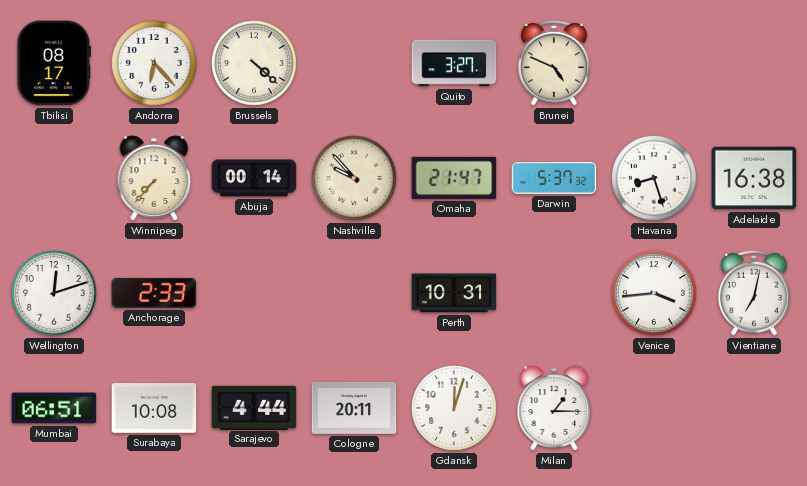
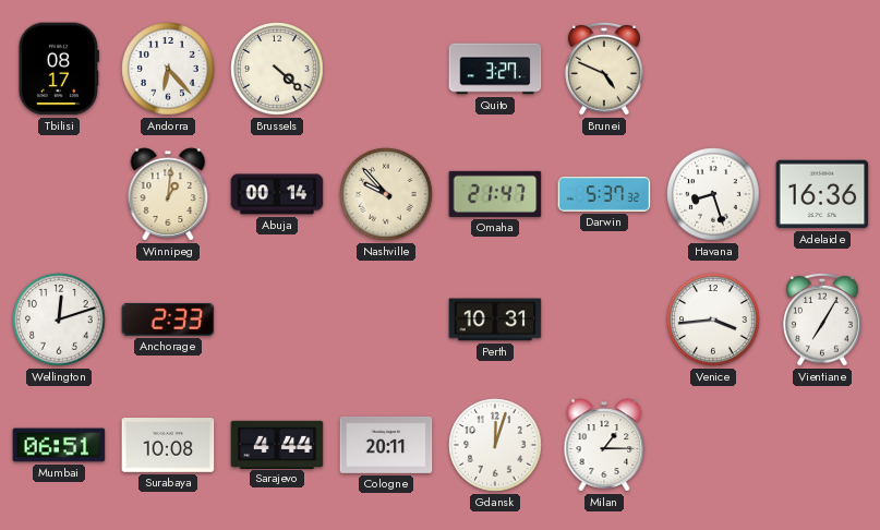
Winnipeg: 7:37 -> 1:01 (168, 194)
Adelaide: 16:38 -> 16:36 (822, 194)
Vientiane: 7:02 -> 7:05 (822, 320)
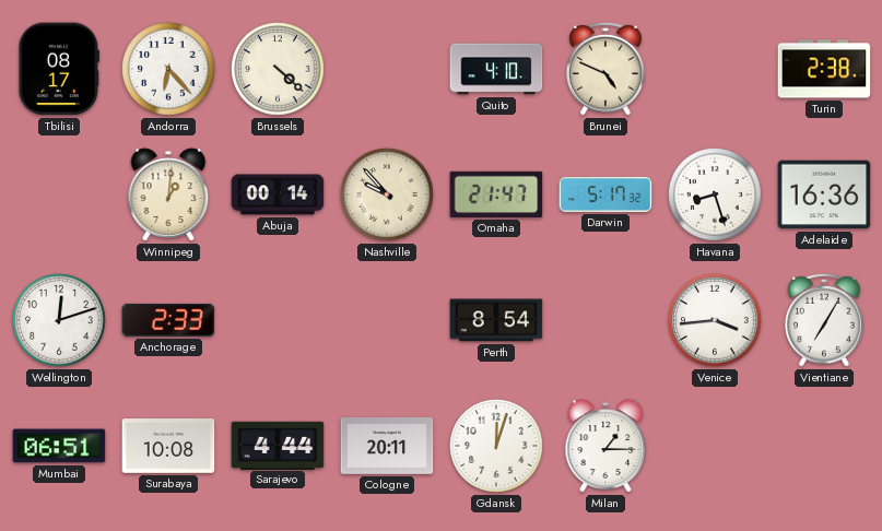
Quito: 3:27 -> 4:10 (496, 69)
Turin: none -> 2:38 (824, 69)
Darwin: 5:37 -> 5:17 (605, 194)
Perth: 10:31 -> 8:54 (496, 320)
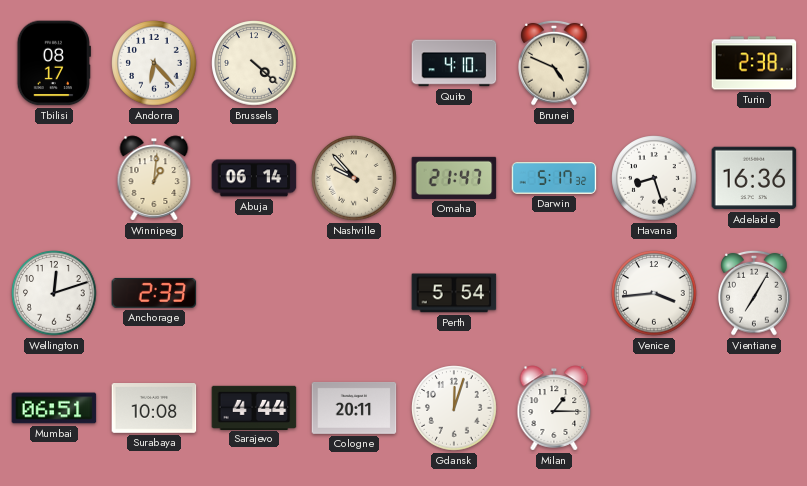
Abuja: 00:14 -> 06:14 (254, 178)
Perth: 8:54 -> 5:54 (454, 293)
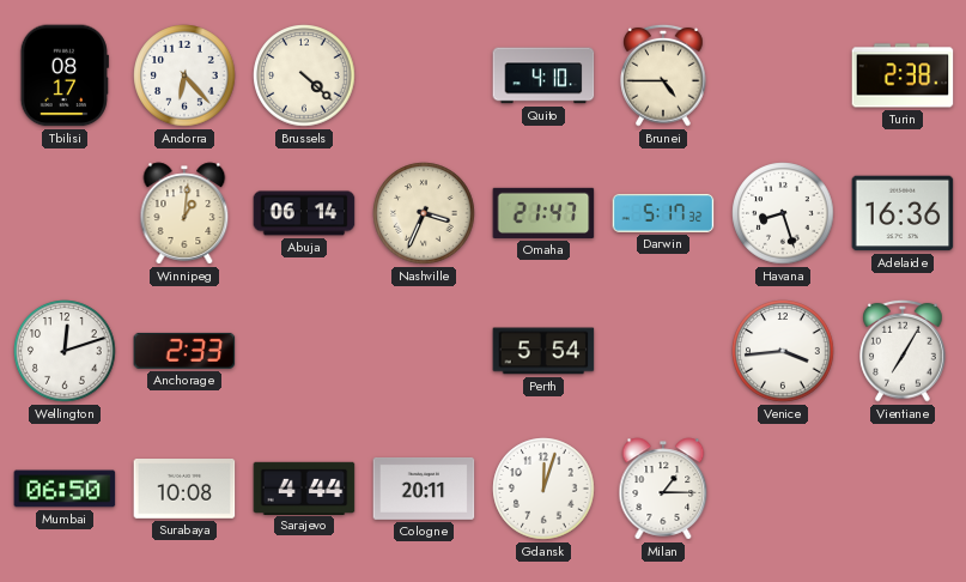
Brunei: 4:49 -> 4:45 (663, 75)
Nashville: 9:53 -> 3:34 (424, 213)
Mumbai: 06:51 -> 06:50 (65, 489)
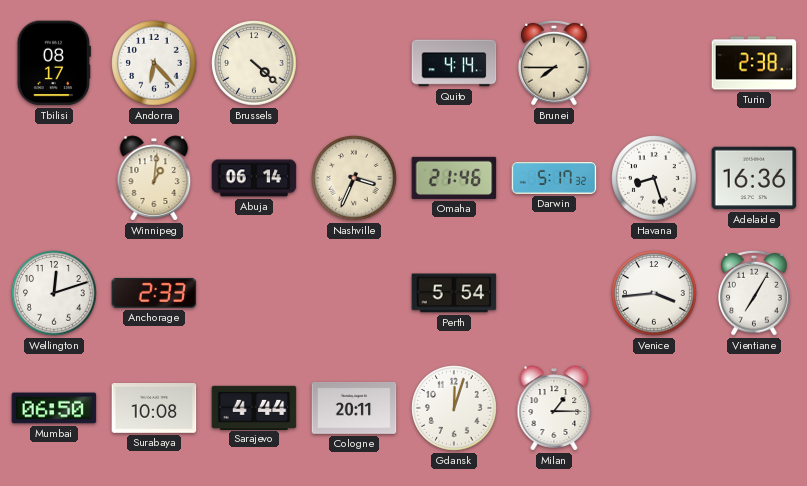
Quito: 4:10 -> 4:14 (454, 63)
Brunei: 4:45 -> 7:45 (554, 63)
Omaha: 21:47 -> 21:46 (454, 178)
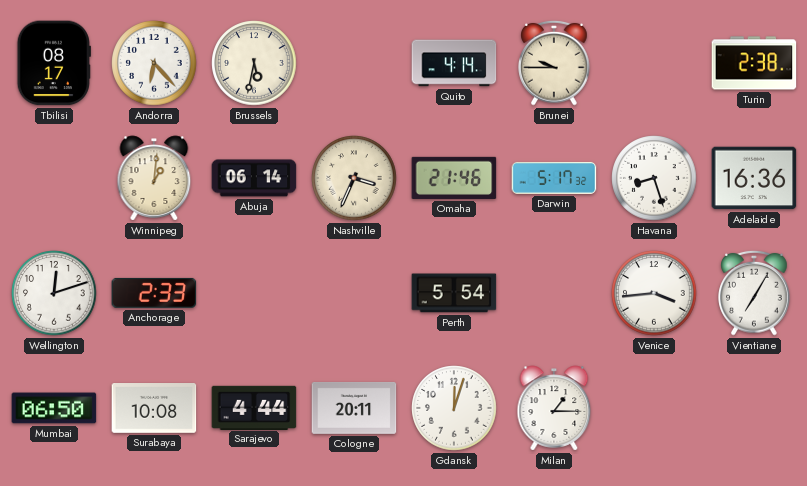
Brussels: 4:22 -> 5:32 (254, 63)
Brunei: 7:45 -> 9:45 (554, 63)
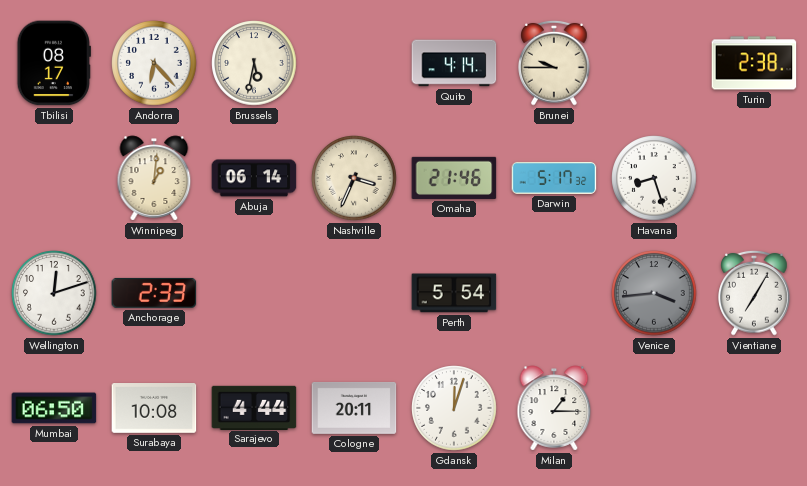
Adelaide: 16:36 -> none (754, 178)
Venice dial: white -> grey (654, 293)
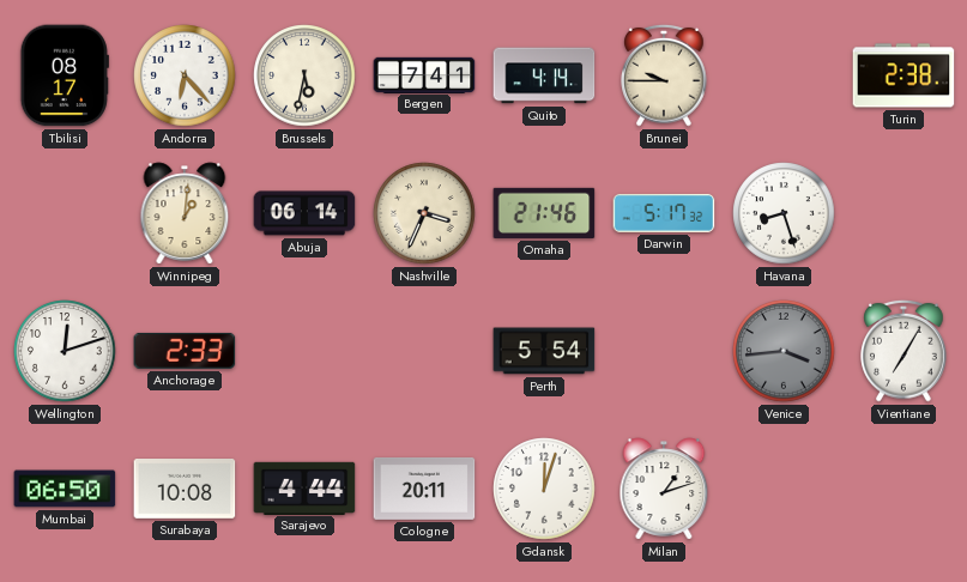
Bergen: none -> 7:41 (424, 74)
Milan: 1:15 -> 1:12 (664, 489)
